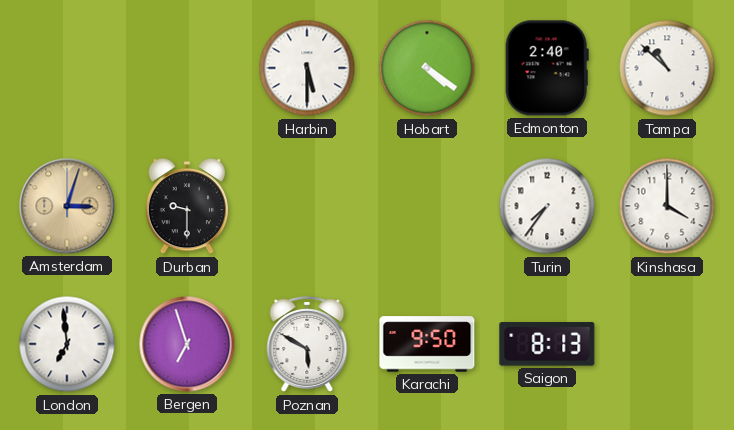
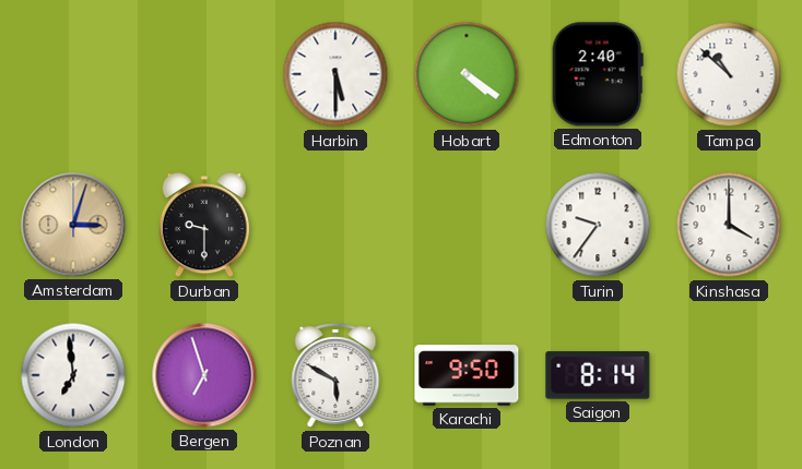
Turin: 7:36 -> 9:36 (598, 225)
Saigon: 8:13 -> 8:14 (598, 375)
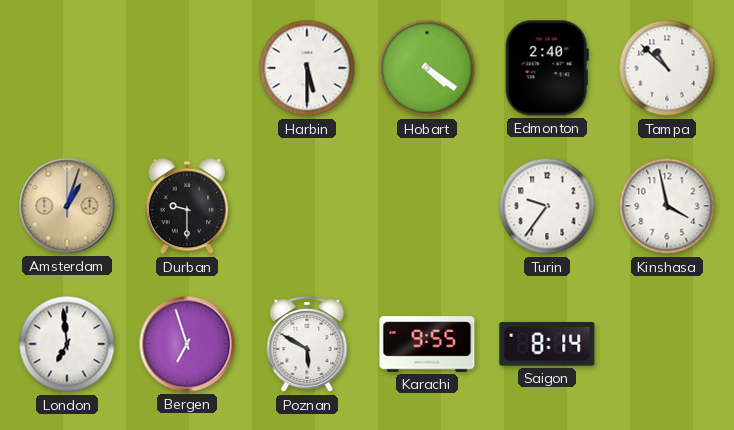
Amsterdam: 3:03 -> 1:03 (67, 206)
Kinshasa: 4:00 -> 3:58 (667, 206)
Karachi: 9:50 -> 9:55 (427, 344)
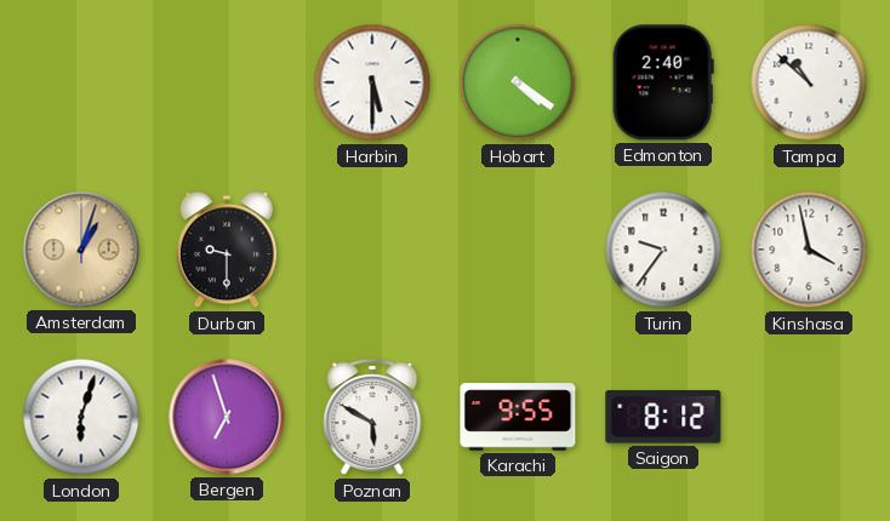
London: 6:59 -> 6:03 (81, 417)
Saigon: 8:14 -> 8:12 (663, 417)
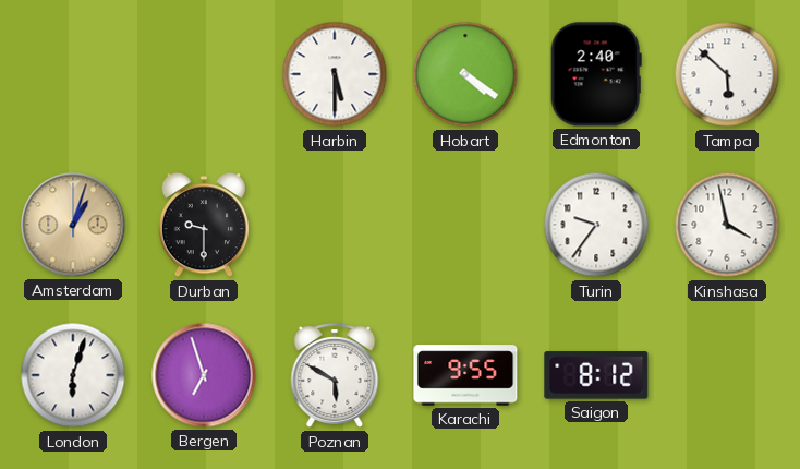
Tampa: 10:52 -> 5:52 (727, 74)
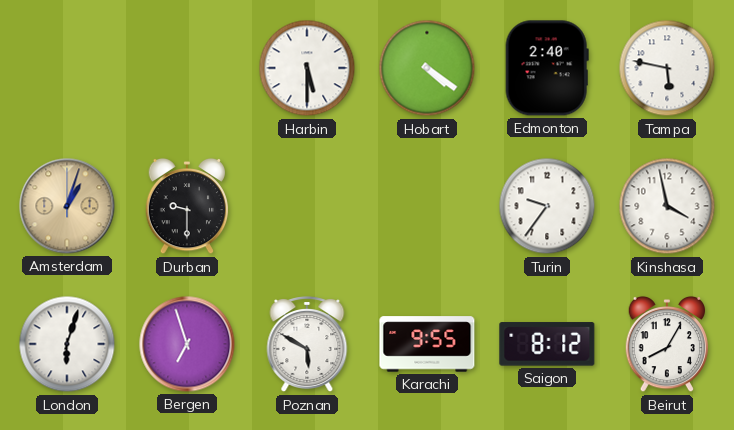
Tampa: 5:52 -> 5:47 (667, 68)
Beirut: none -> 8:05 (667, 344)
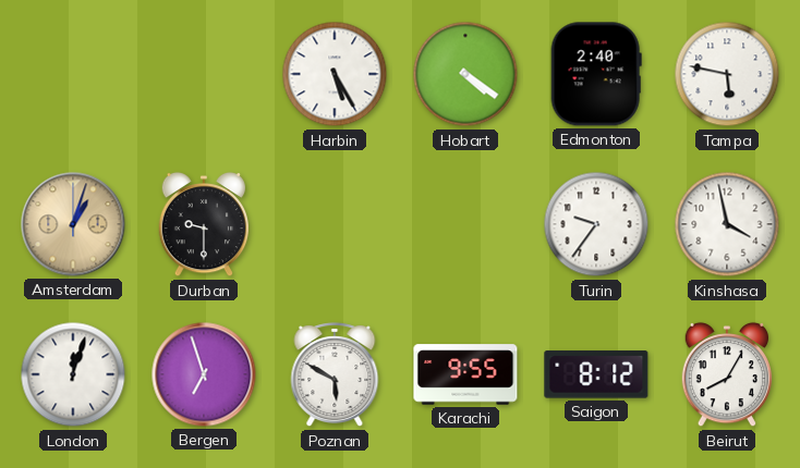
Harbin: 5:30 -> 5:25 (335, 74)
London: 6:03 -> 12:03 (73, 374)
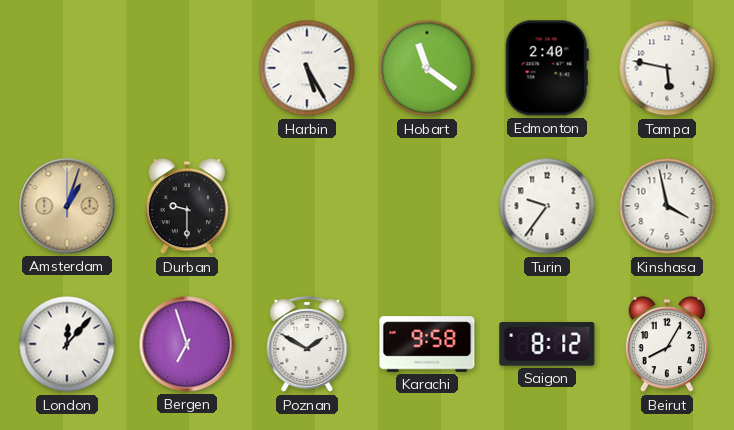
Hobart: 4:21 -> 11:21 (427, 68)
London: 12:03 -> 12:07 (67, 344)
Poznan: 5:50 -> 1:50 (307, 345)
Karachi: 9:55 -> 9:58 (427, 344)
